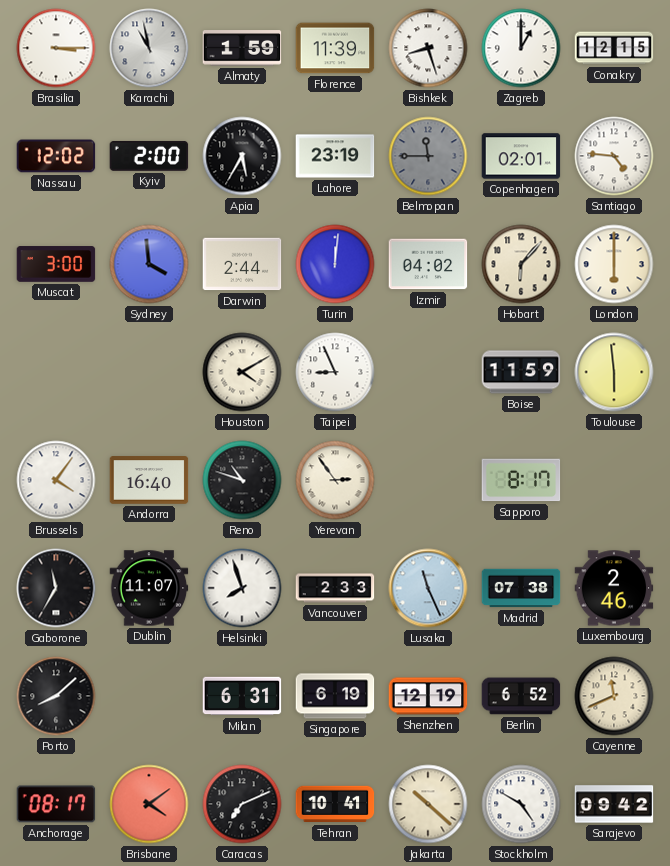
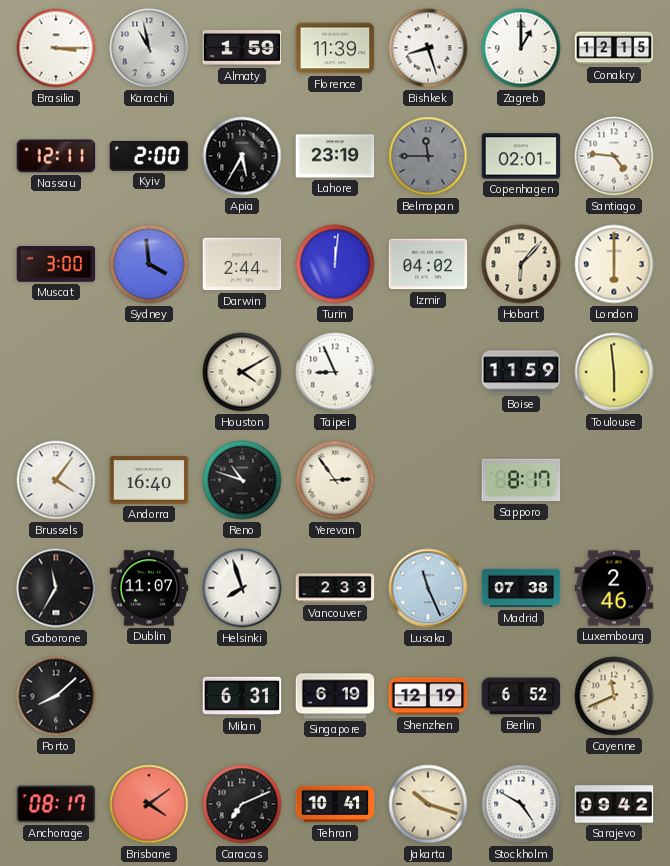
Nassau: 12:02 -> 12:11 (56, 156)
Jakarta: 10:22 -> 10:18 (428, 804)
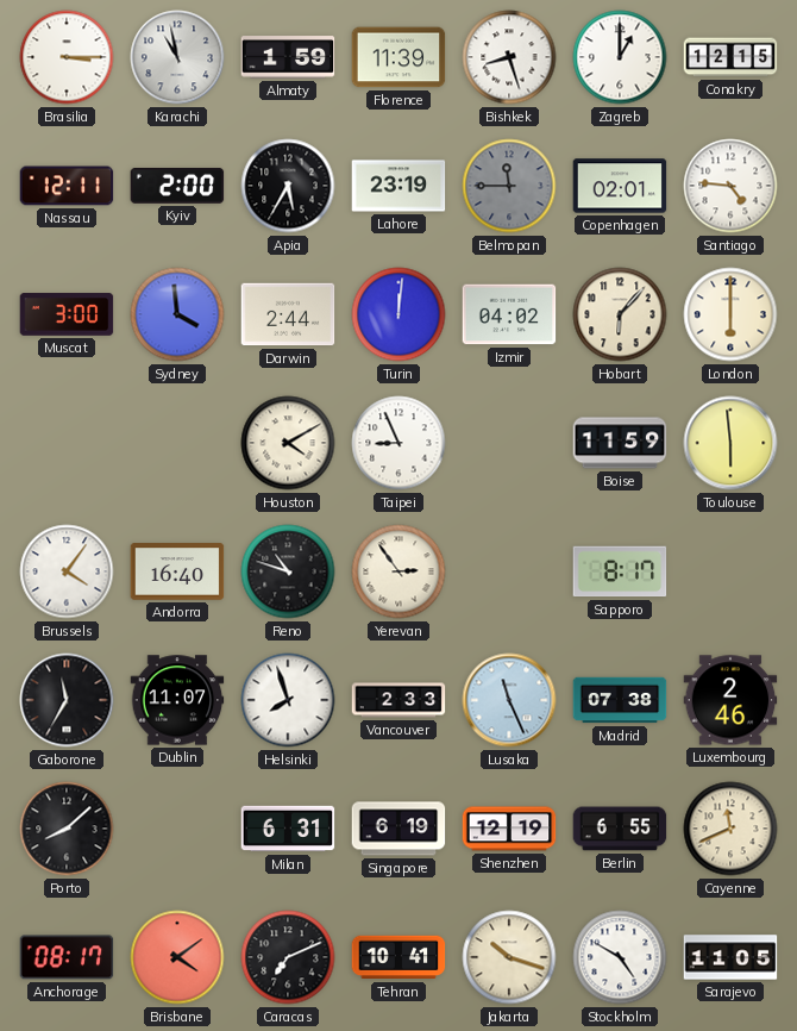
Berlin: 6:52 -> 6:55 (620, 829)
Sarajevo: 09:42 -> 11:05 (730, 957)
